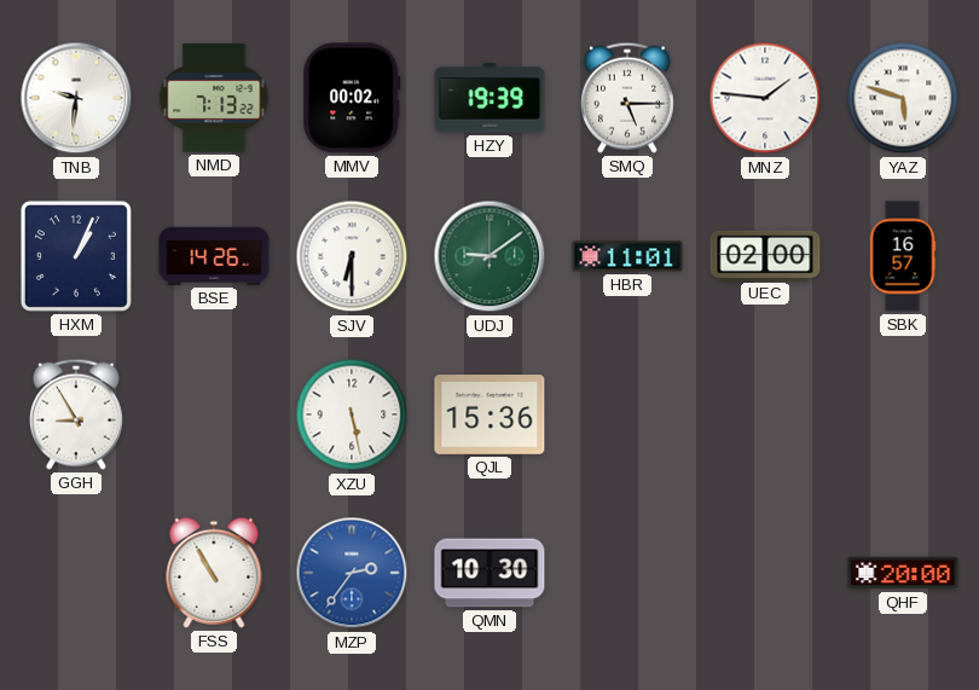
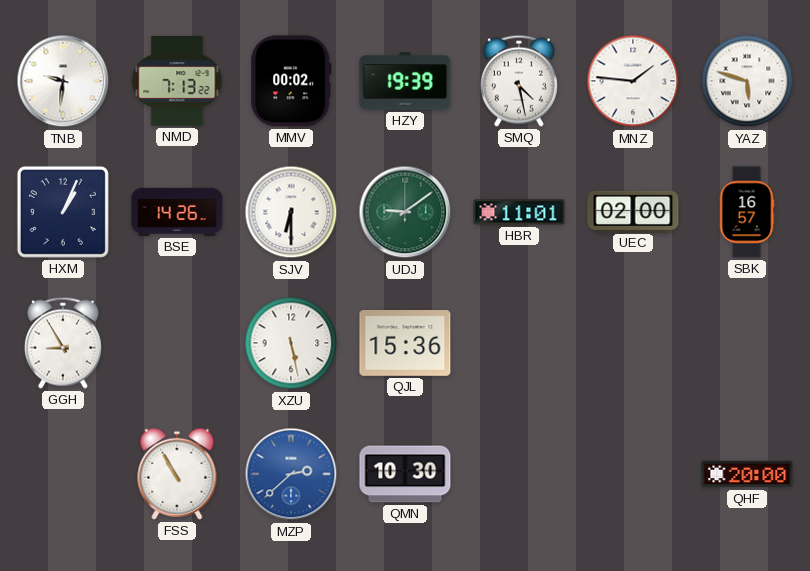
SMQ: 5:15 -> 4:28 (519, 81)
MZP: 2:36 -> 2:38 (291, 474)
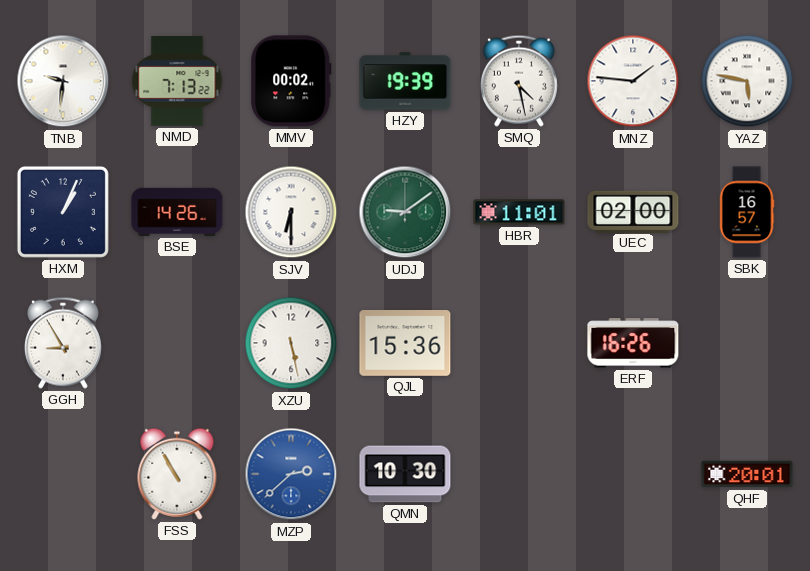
YAZ: 5:48 -> 5:47 (747, 81)
ERF: none -> 16:26 (633, 343)
QHF: 20:00 -> 20:01 (747, 474)
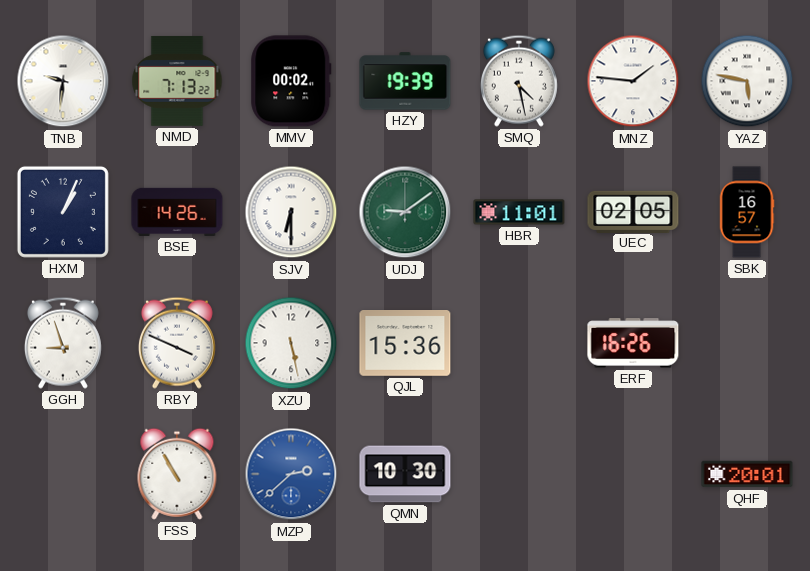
UEC: 02:00 -> 02:05 (633, 211)
GGH: 8:55 -> 8:57 (63, 343)
RBY: none -> 3:49 (177, 343)
